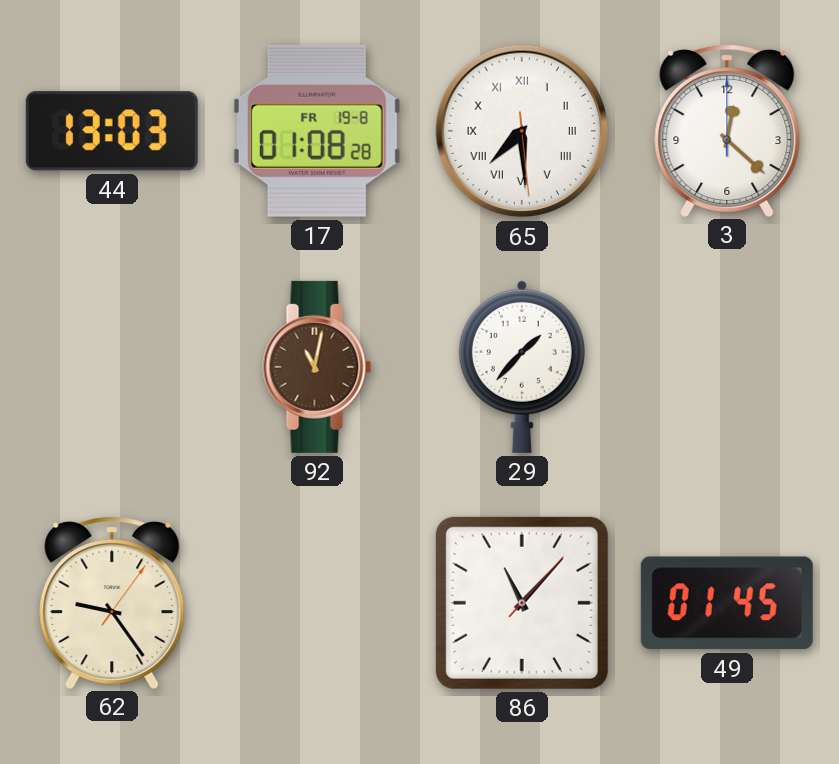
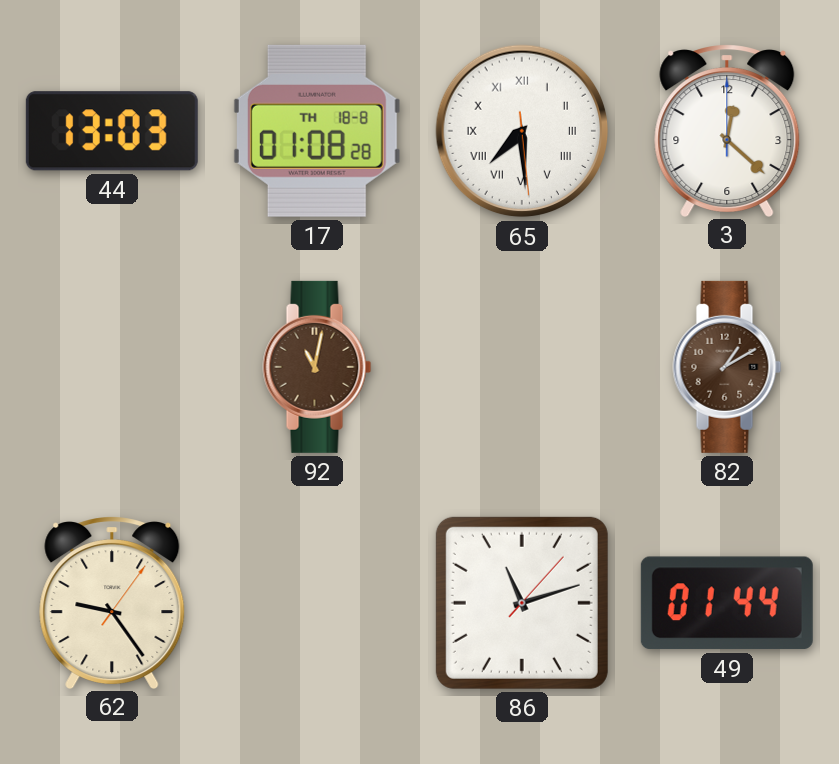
17 date: FR 19-8 -> TH 18-8 (317, 131)
29: 1:37 -> none (522, 367)
82: none -> 1:10 (727, 367)
86: 11:07 -> 11:12 (522, 603)
49: 01:45 -> 01:44 (727, 603)
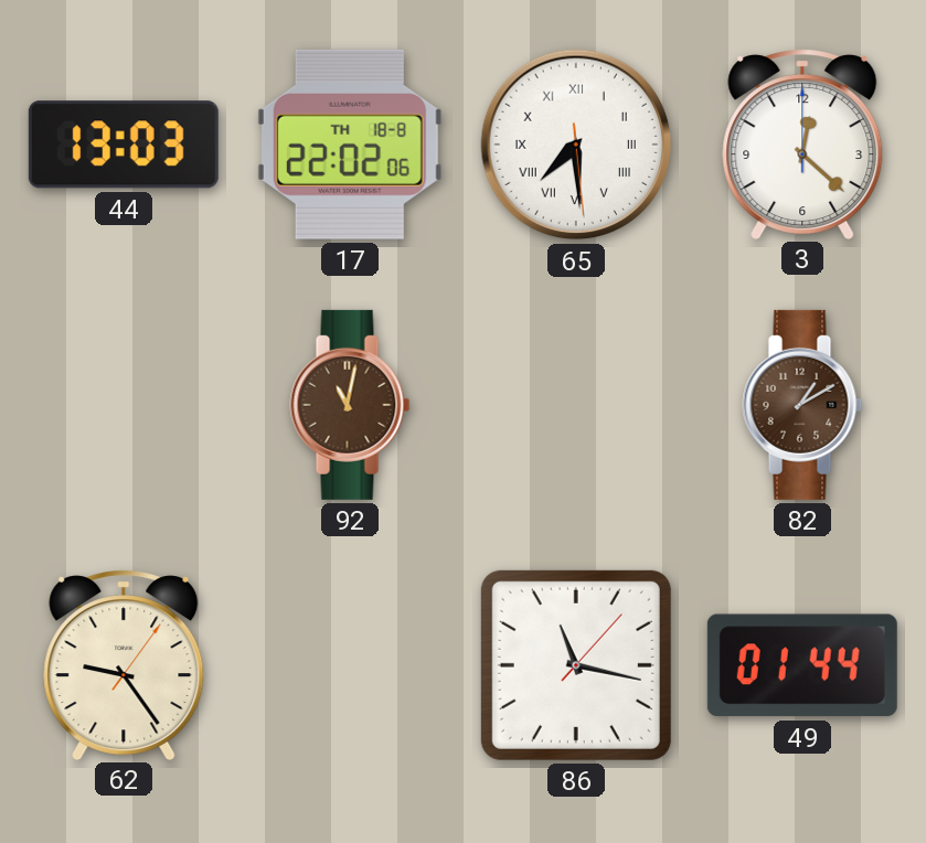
17: 01:08 -> 22:02 (350, 145)
86: 11:12 -> 11:17 (576, 665)
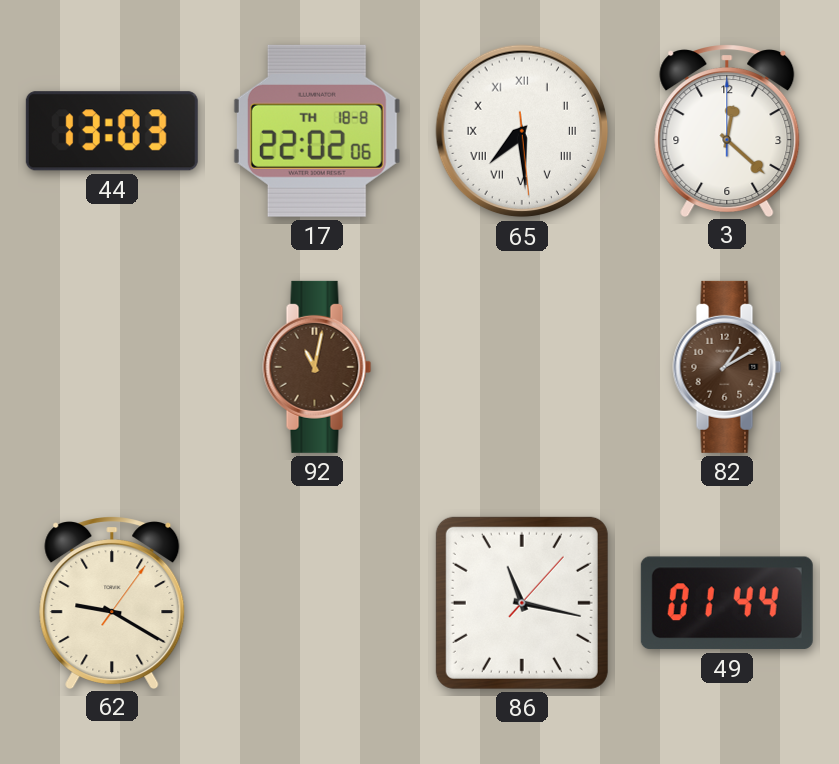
62: 9:24 -> 9:20 (112, 602)
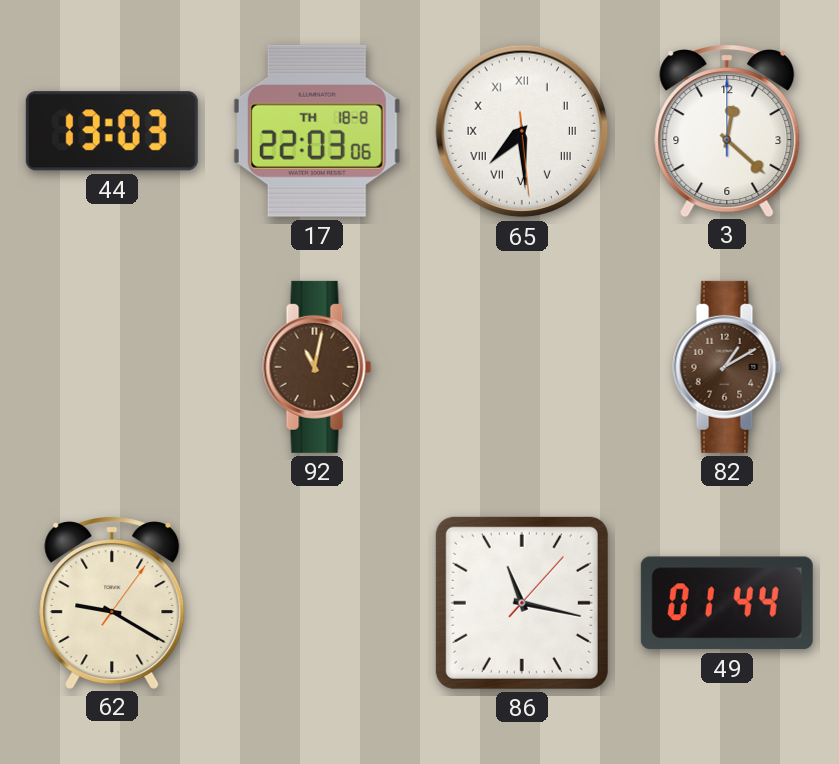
17: 22:02 -> 22:03 (317, 131)
